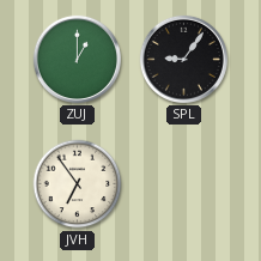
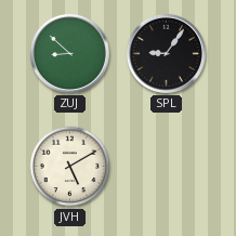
ZUJ: 1:00 -> 8:52 (69, 53)
JVH: 6:54 -> 5:10 (70, 167)
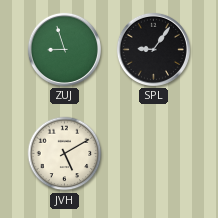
ZUJ: 8:52 -> 8:57 (64, 49)
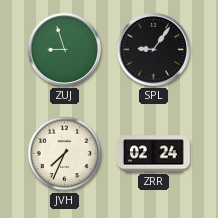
JVH: 5:10 -> 7:34 (65, 154)
ZRR: none -> 02:24 (153, 154)
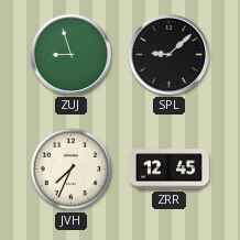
SPL: 9:06 -> 9:08 (168, 54)
ZRR: 02:24 -> 12:45 (168, 170)
